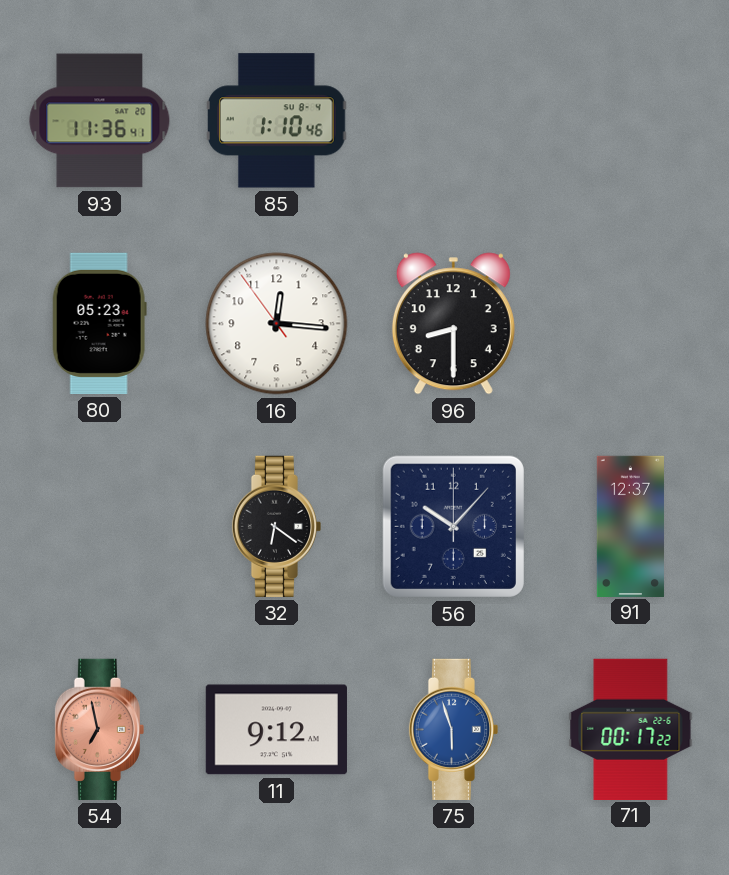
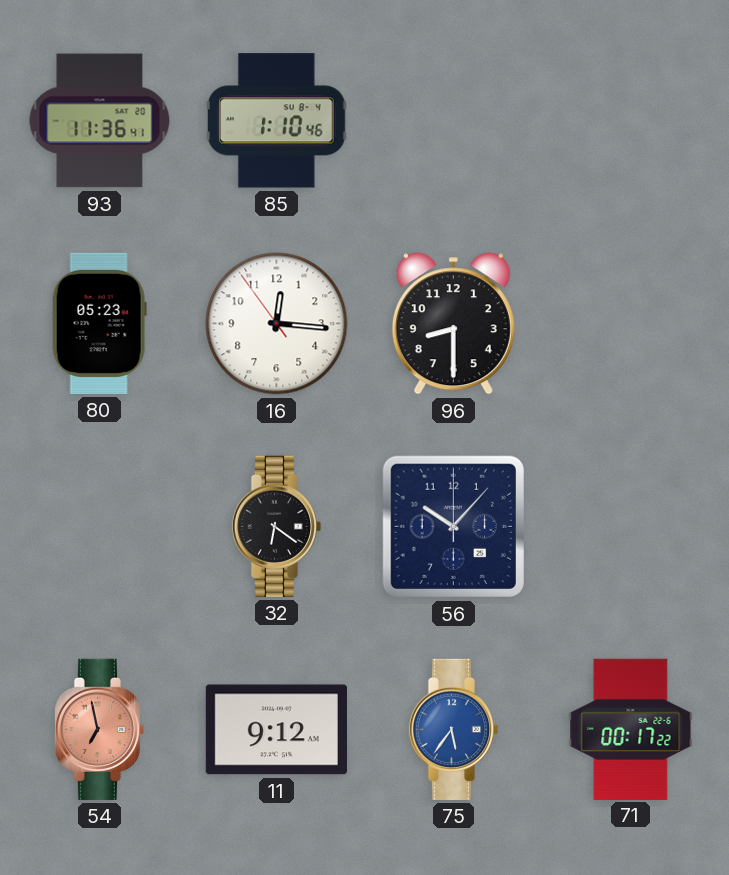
91: 12:37 -> none (630, 526)
75: 5:57 -> 5:36 (453, 729)
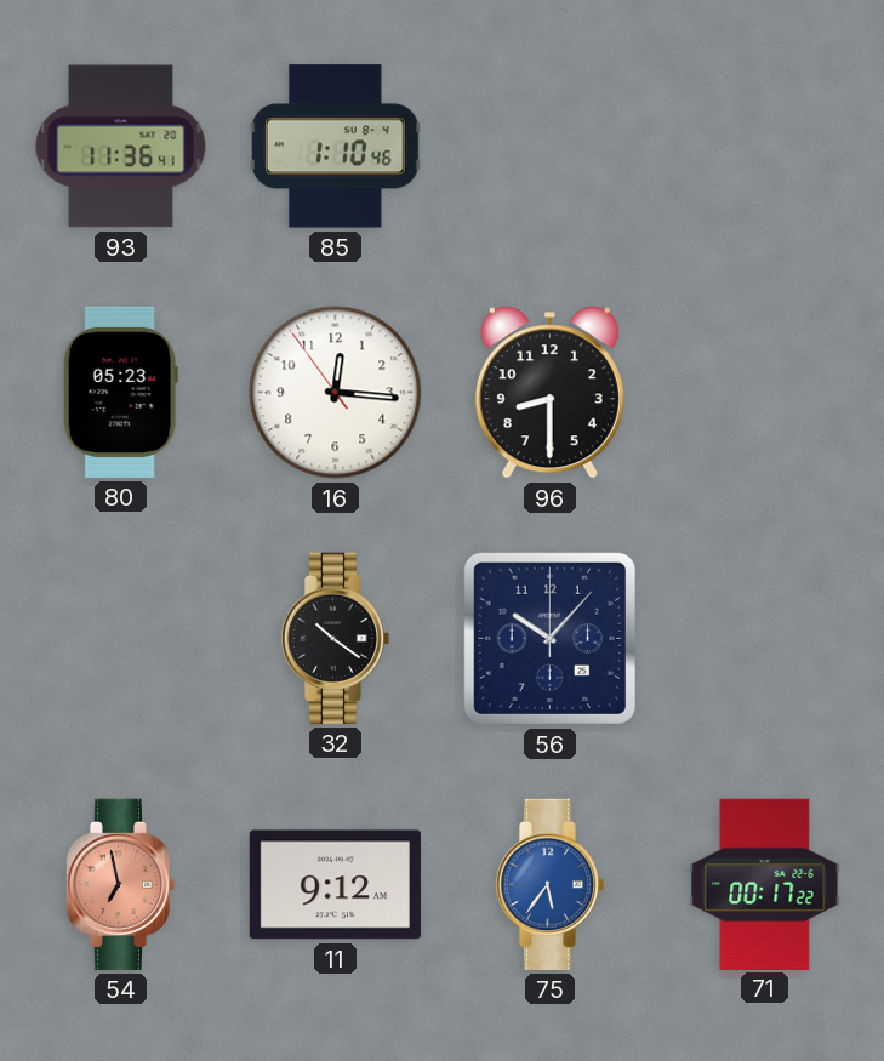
32: 6:21 -> 10:21 (335, 638)
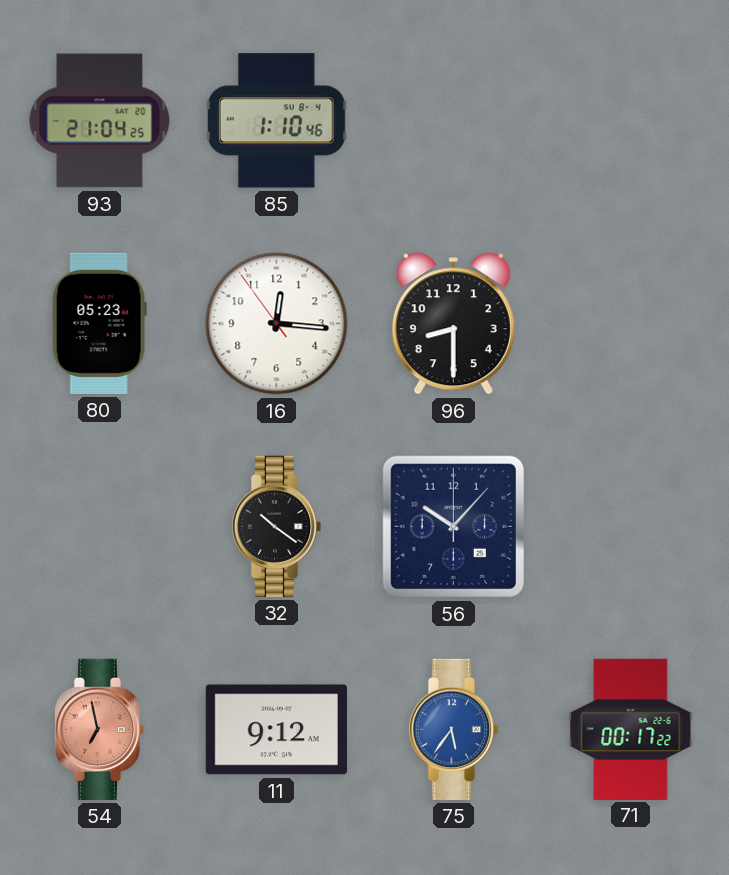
93: 11:36 -> 21:04 (100, 121)
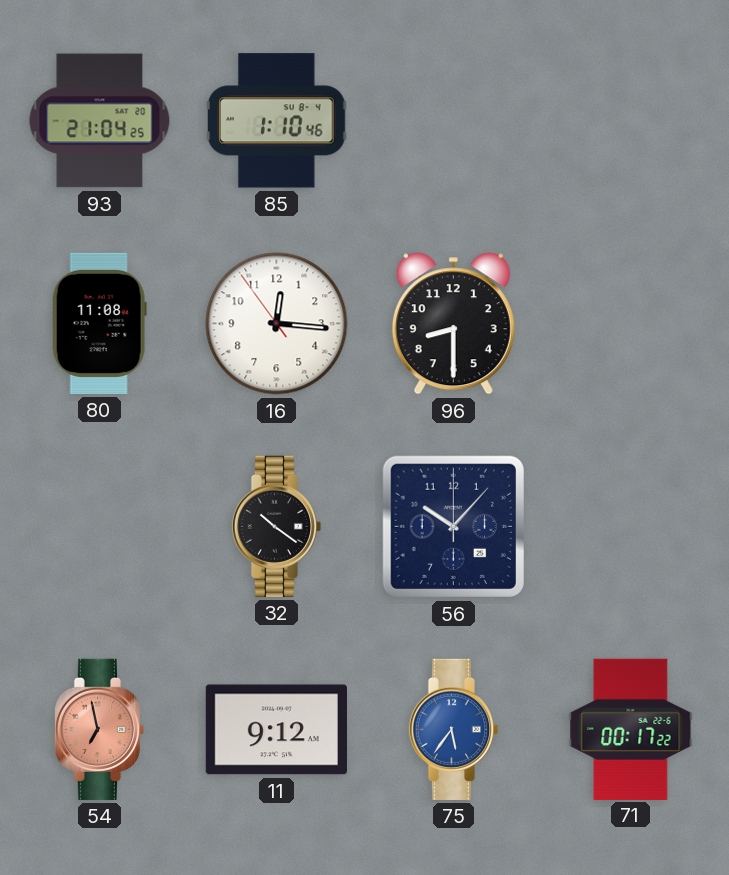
80: 05:23 -> 11:08 (99, 323)
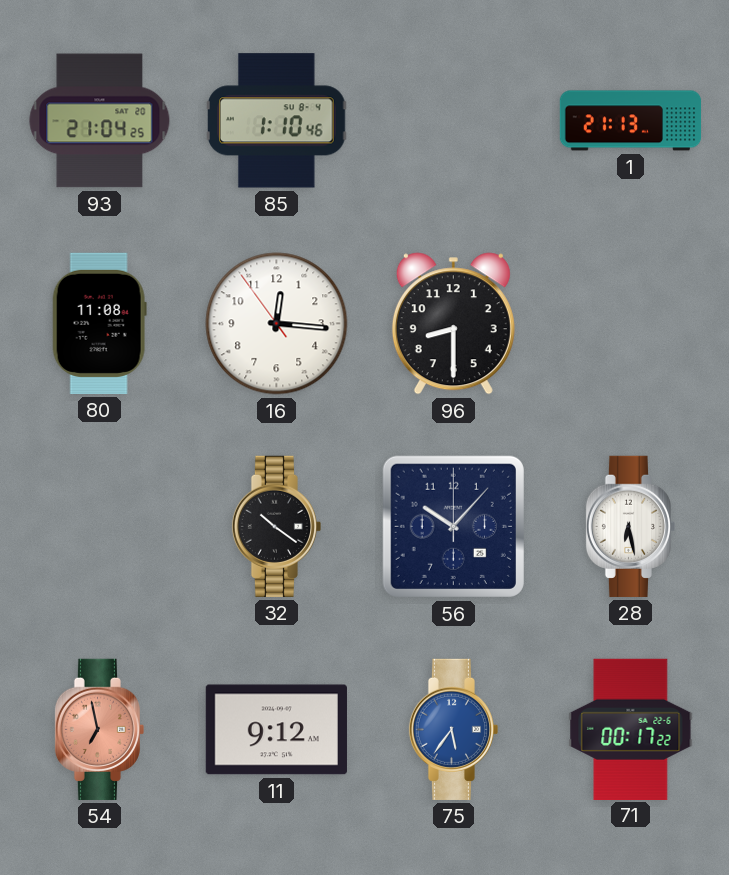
1: none -> 21:13 (631, 121)
28: none -> 6:28 (630, 526)
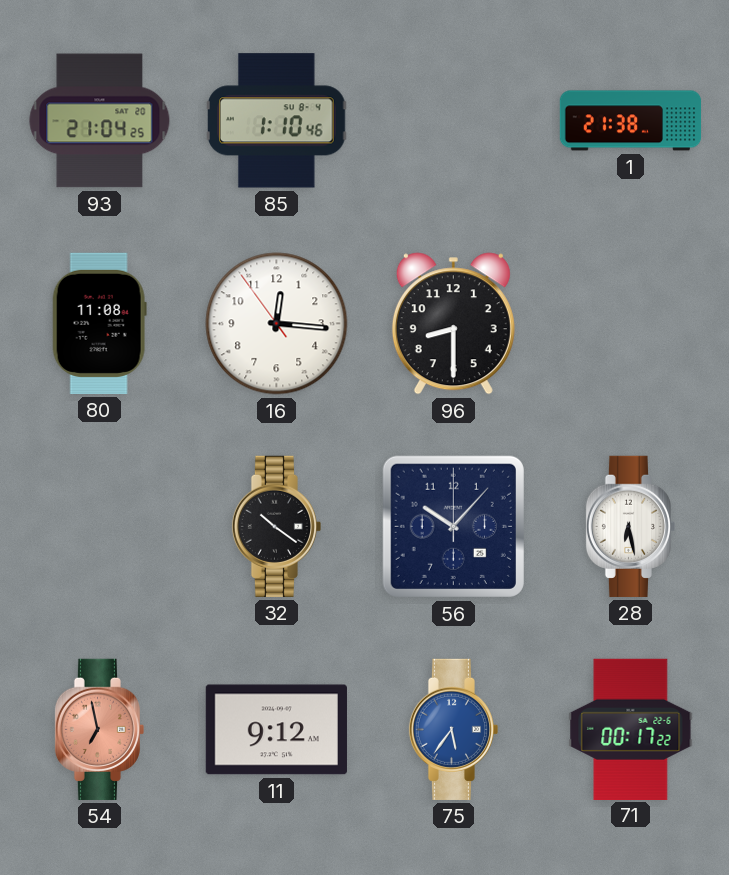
1: 21:13 -> 21:38 (631, 121)
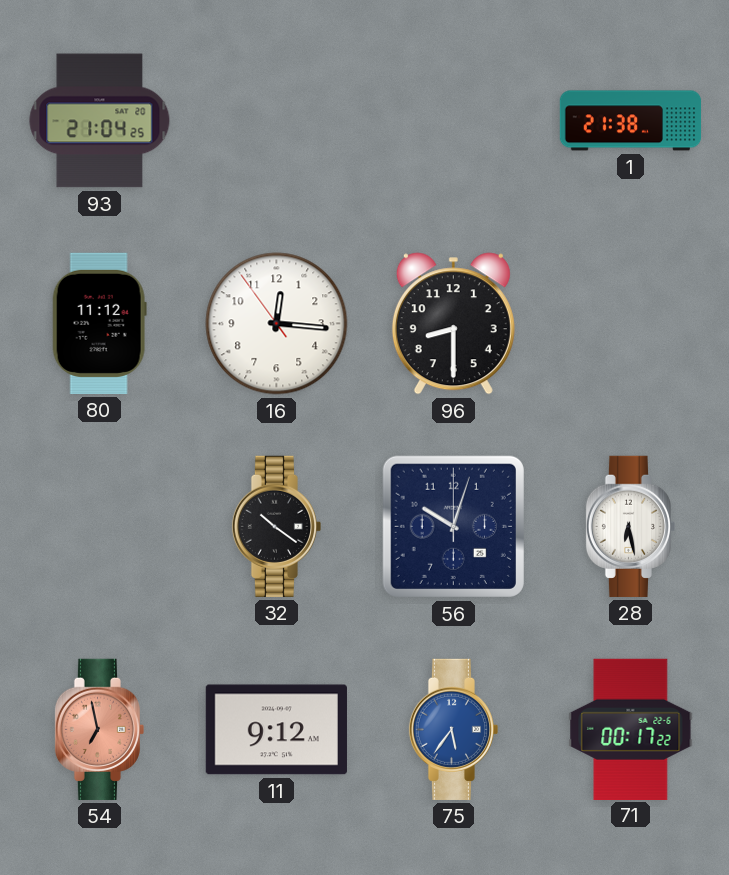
85: 1:10 -> none (277, 121)
80: 11:08 -> 11:12 (99, 323)
56: 10:07 -> 10:03 (453, 526)
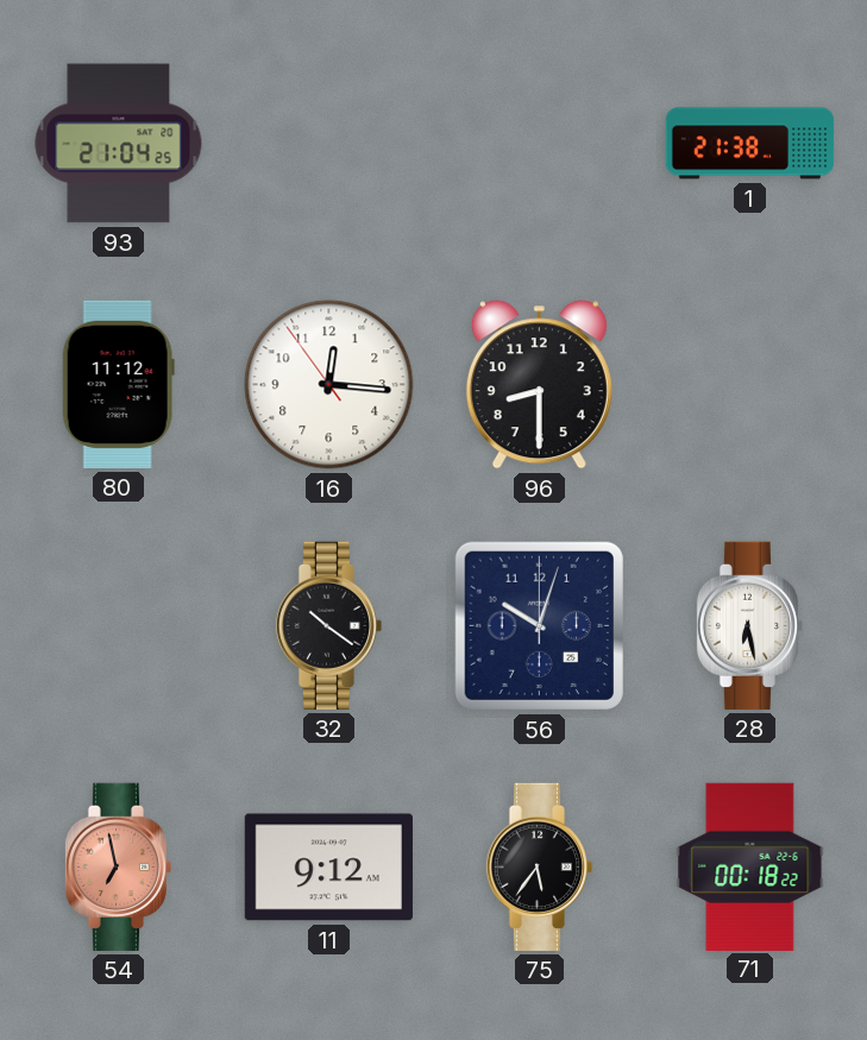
75 dial: blue -> black (539, 866)
71: 00:17 -> 00:18 (750, 866)
